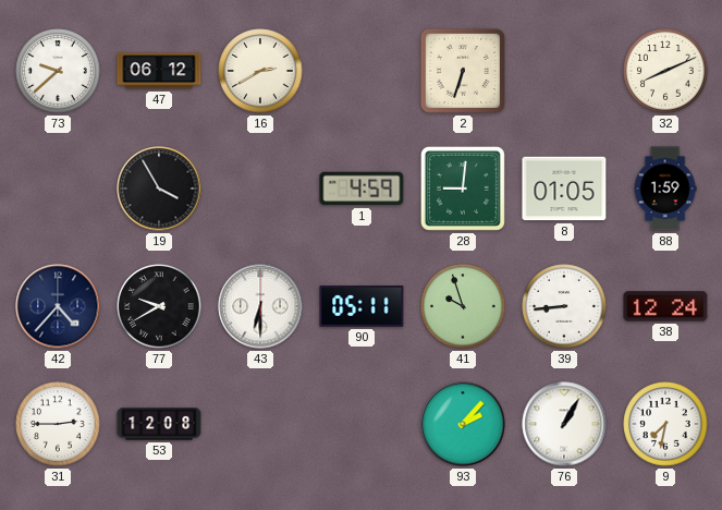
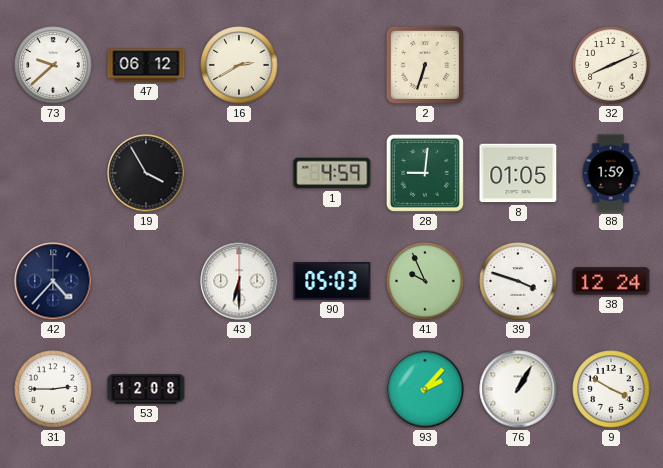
77: 9:40 -> none (159, 306)
90: 05:11 -> 05:03 (332, 281)
41: 9:57 -> 9:56 (425, 281)
39: 8:44 -> 3:48 (518, 281)
9: 7:32 -> 3:50 (611, 389)
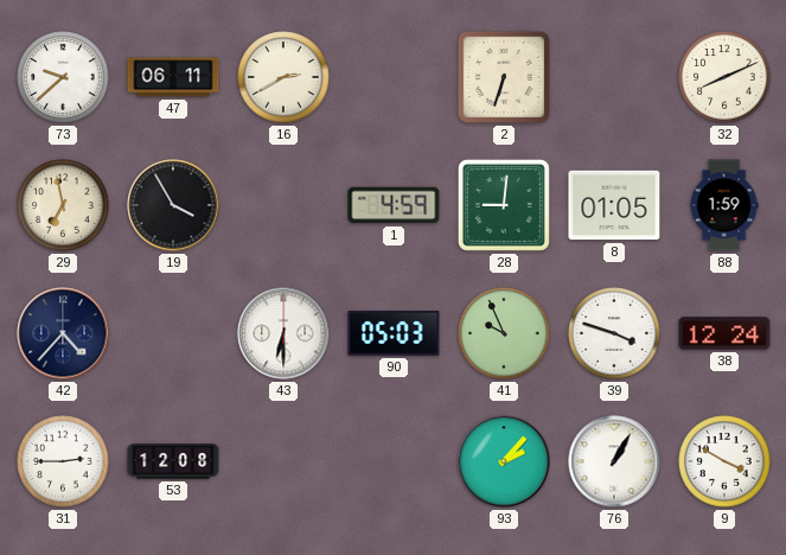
47: 06:12 -> 06:11 (173, 77)
29: none -> 6:58 (63, 205)
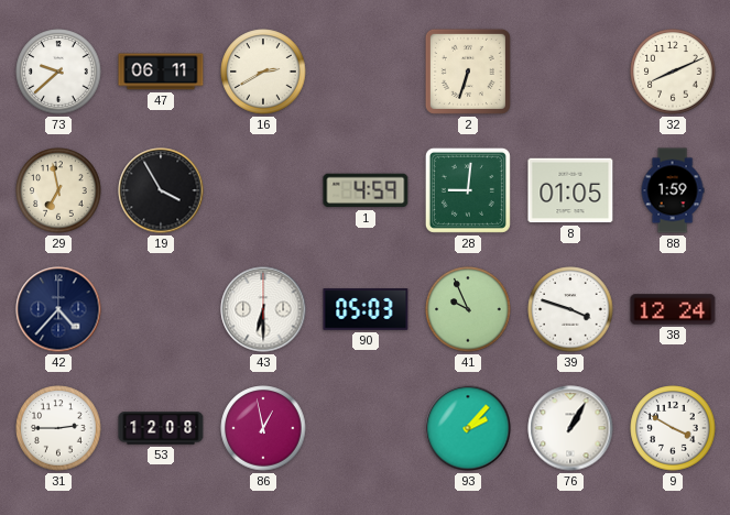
86: none -> 12:58 (263, 428)
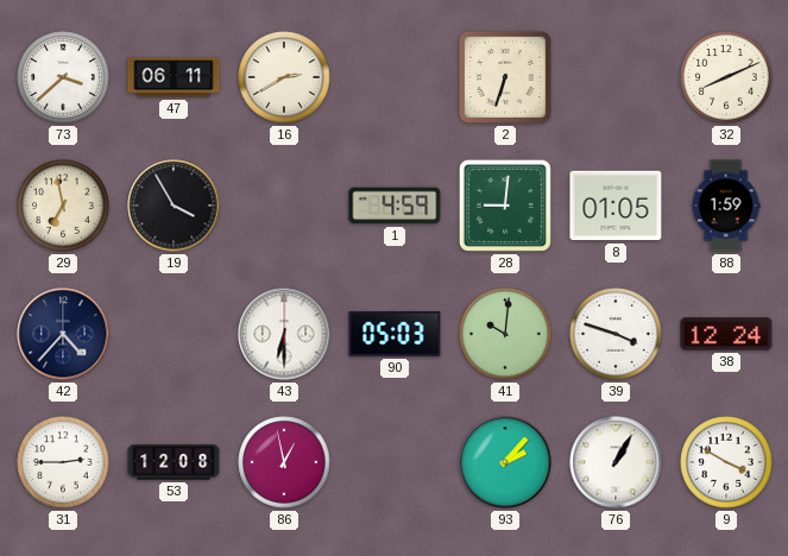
73: 9:38 -> 3:38 (63, 77)
41: 9:56 -> 10:01 (505, 334)
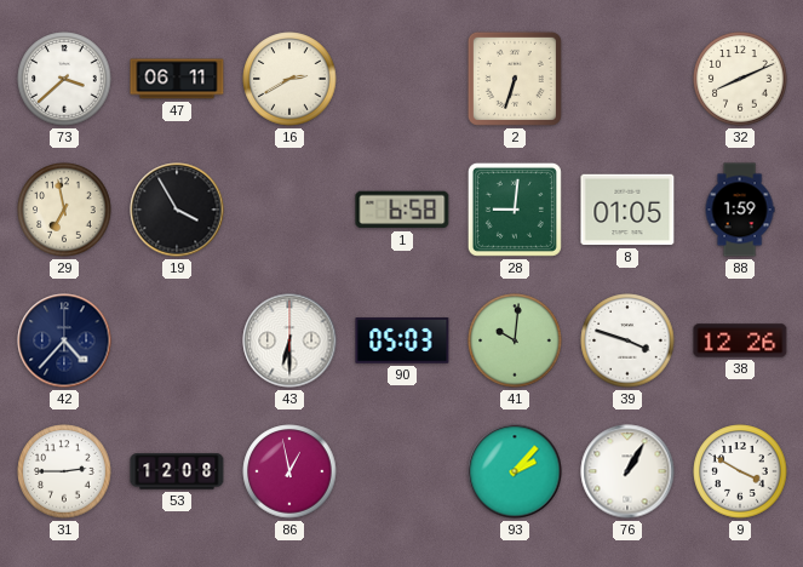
1: 4:59 -> 6:58 (402, 210)
38: 12:24 -> 12:26 (740, 340)
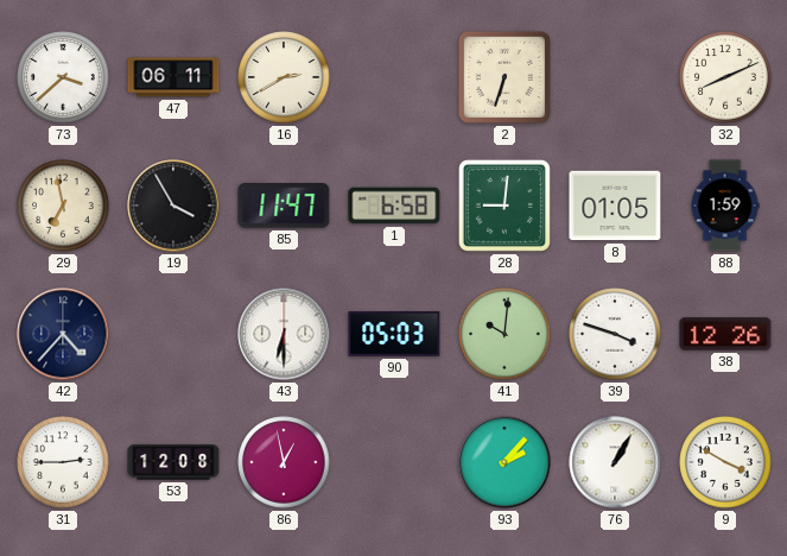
85: none -> 11:47 (284, 207)
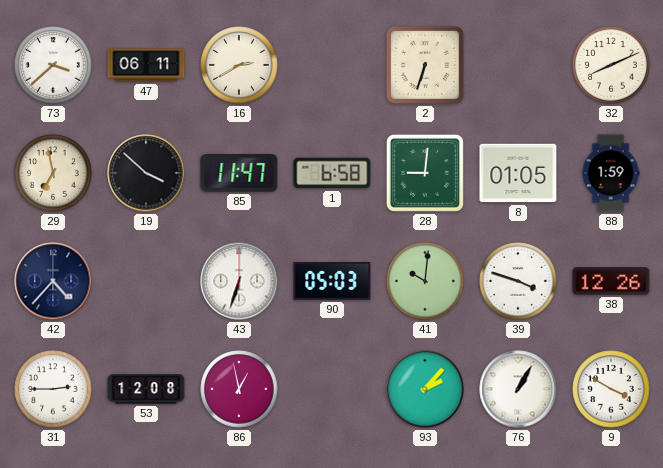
19: 3:55 -> 3:52 (146, 173)
43: 6:30 -> 6:33 (239, 281)
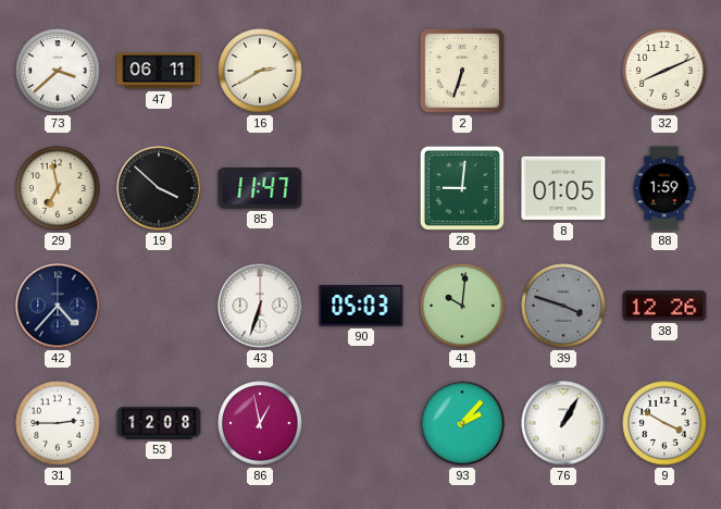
1: 6:58 -> none (332, 173)
39 dial: white -> grey (563, 306)
